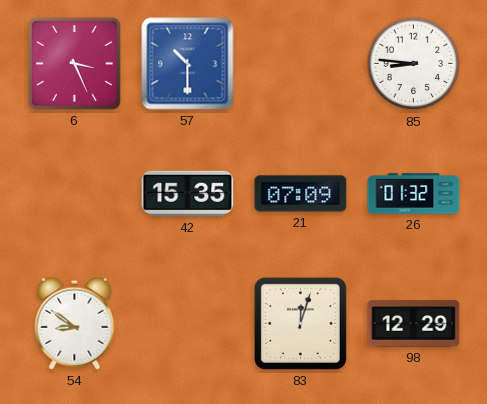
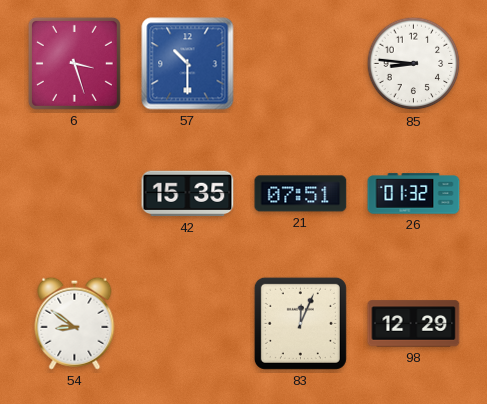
6: 3:26 -> 3:27 (74, 63)
21: 07:09 -> 07:51 (301, 194)
83: 12:03 -> 12:04 (300, 323)
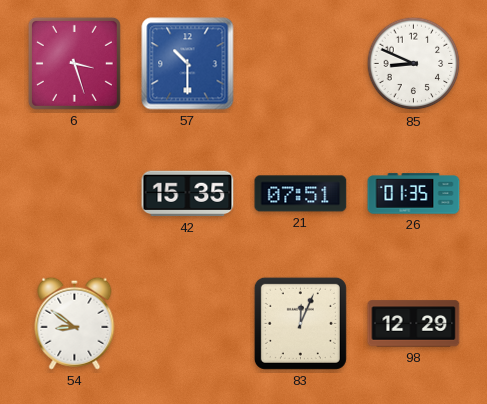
85: 8:46 -> 8:49 (414, 64)
26: 01:32 -> 01:35 (414, 194)
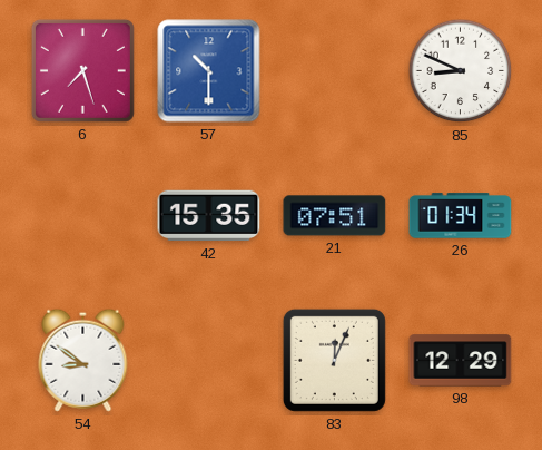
6: 3:27 -> 7:27 (82, 70)
26: 01:35 -> 01:34 (461, 216)
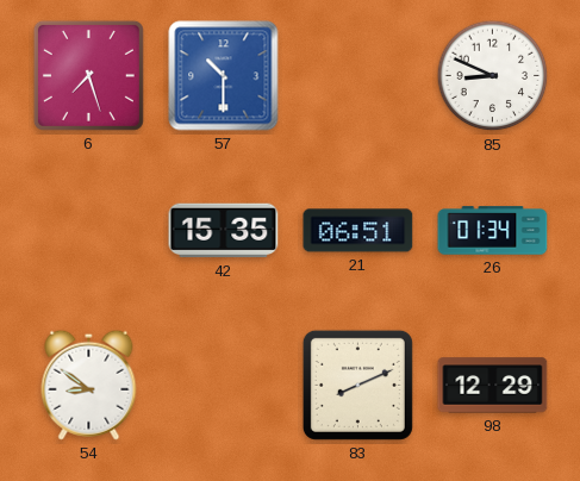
21: 07:51 -> 06:51 (358, 231)
83: 12:04 -> 8:11 (357, 385)
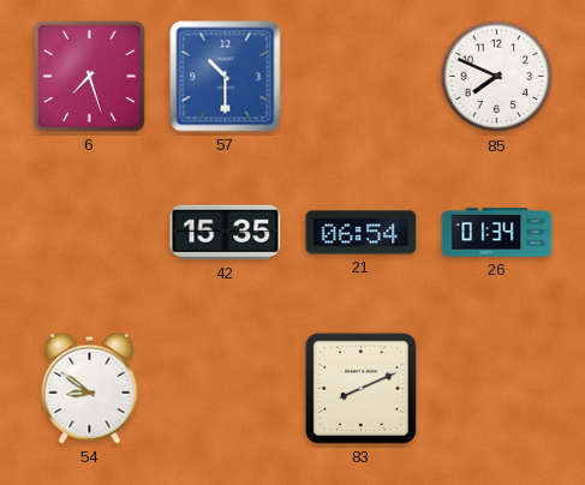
85: 8:49 -> 7:49 (497, 77)
21: 06:51 -> 06:54 (362, 233)
98: 12:29 -> none (493, 386)
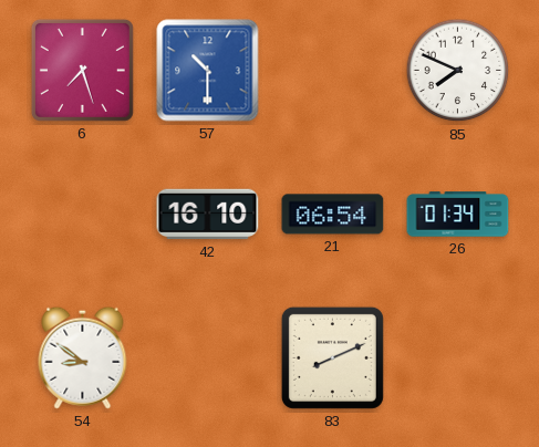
42: 15:35 -> 16:10 (208, 215)
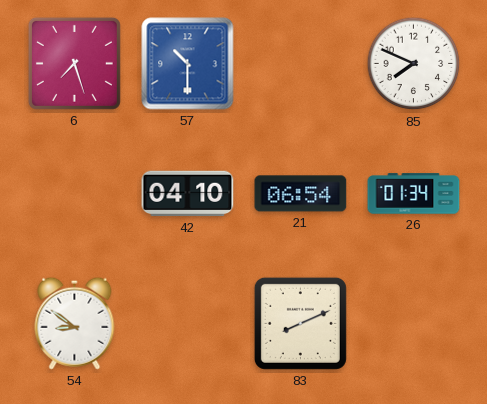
42: 16:10 -> 04:10 (188, 194)
